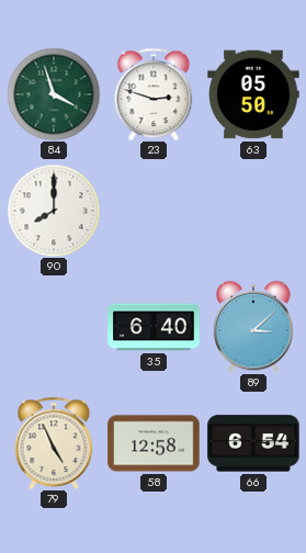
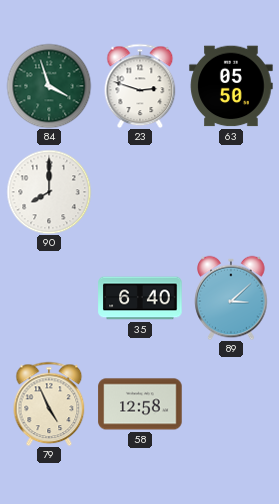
66: 6:54 -> none (253, 443)
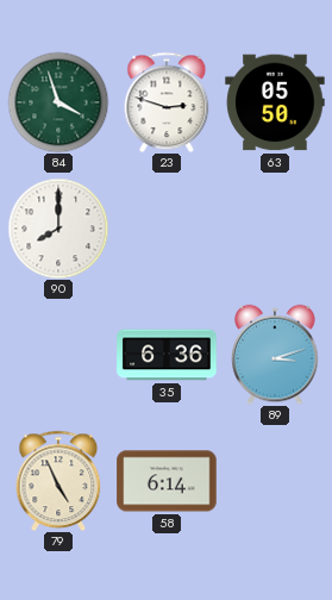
35: 6:40 -> 6:36 (167, 355)
89: 3:08 -> 3:12 (275, 355)
58: 12:58 -> 6:14 (167, 481)
